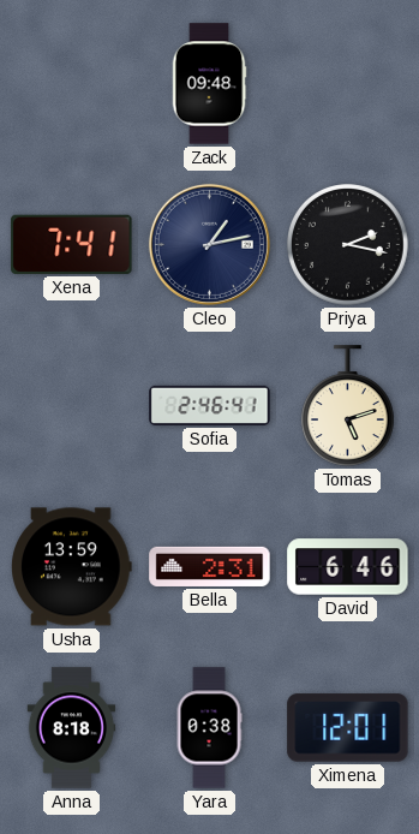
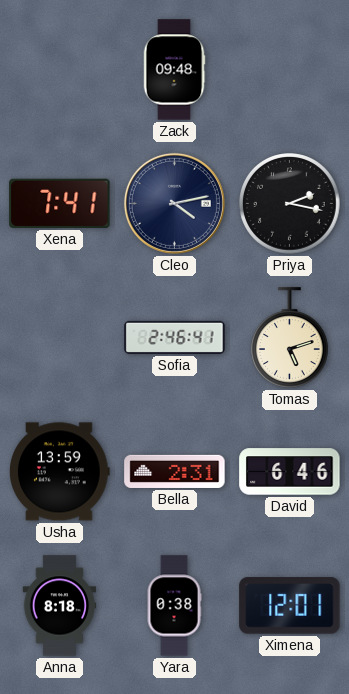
Cleo: 1:13 -> 4:13 (174, 203)
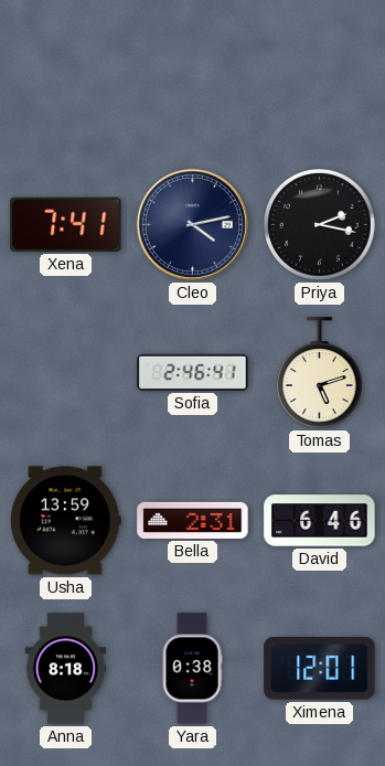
Zack: 09:48 -> none (174, 70)
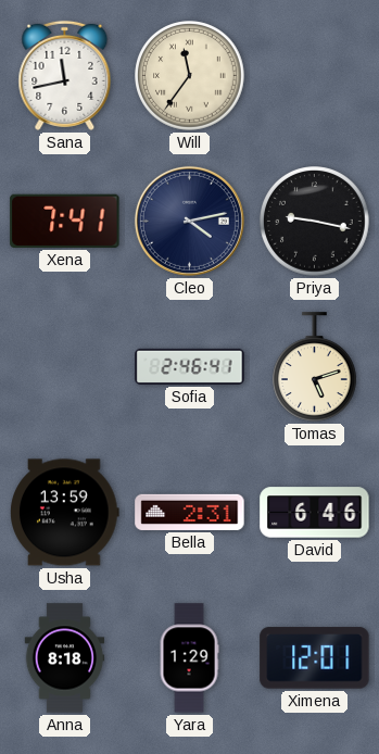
Sana: none -> 11:43 (65, 75)
Will: none -> 11:36 (190, 76)
Priya: 2:17 -> 9:17 (315, 222)
Yara: 0:38 -> 1:29 (189, 658)
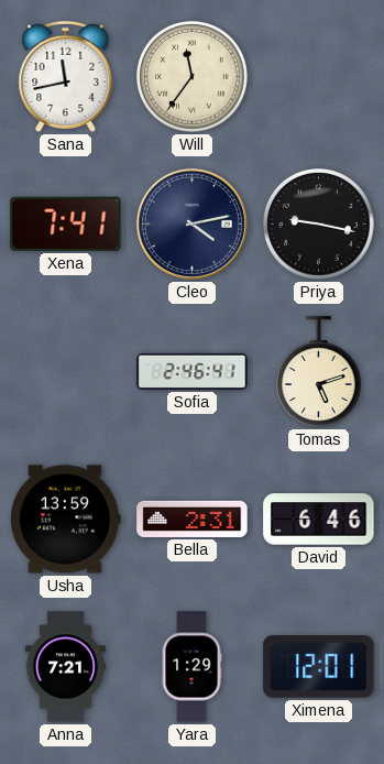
Anna: 8:18 -> 7:21 (66, 667)
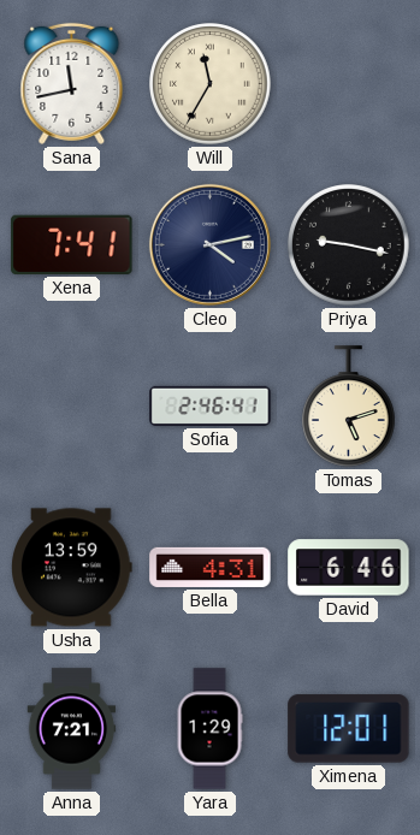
Will: 11:36 -> 11:35 (211, 84)
Bella: 2:31 -> 4:31 (211, 567)
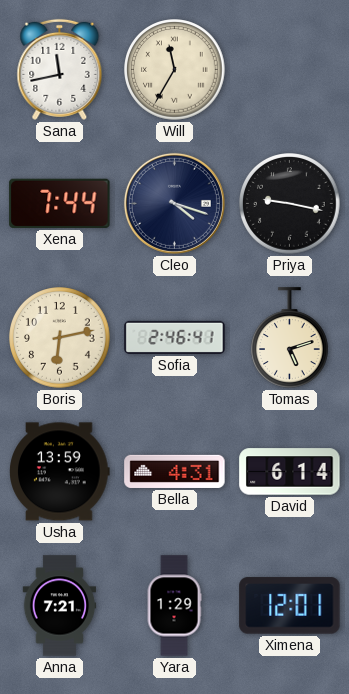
Xena: 7:41 -> 7:44 (60, 203)
Cleo: 4:13 -> 4:18 (174, 203)
Boris: none -> 6:13 (60, 338)
David: 6:46 -> 6:14 (290, 472)
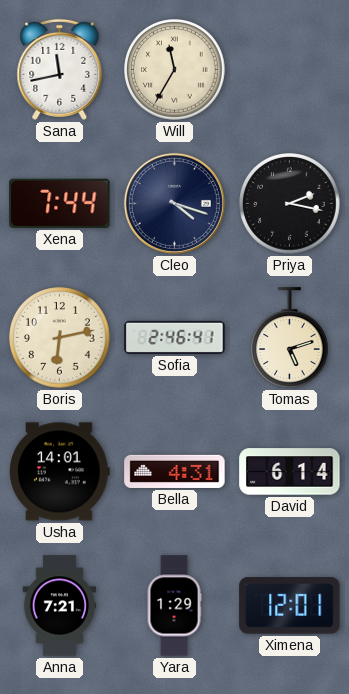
Priya: 9:17 -> 2:17 (290, 204)
Usha: 13:59 -> 14:01 (60, 472)
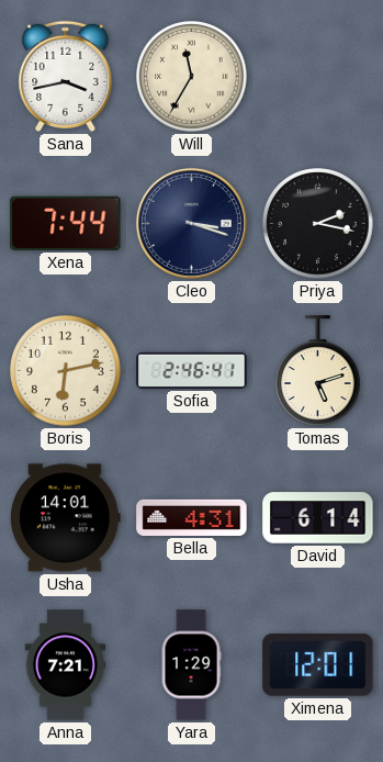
Sana: 11:43 -> 3:43 (66, 76)
Cleo: 4:18 -> 3:18 (191, 223)
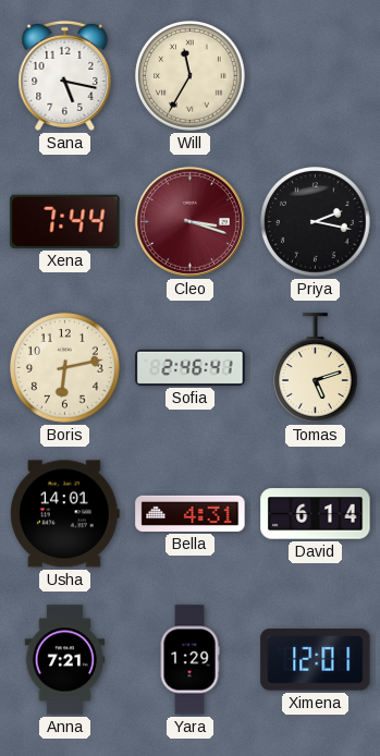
Sana: 3:43 -> 5:17 (65, 75)
Cleo dial: navy -> burgundy (189, 221)
